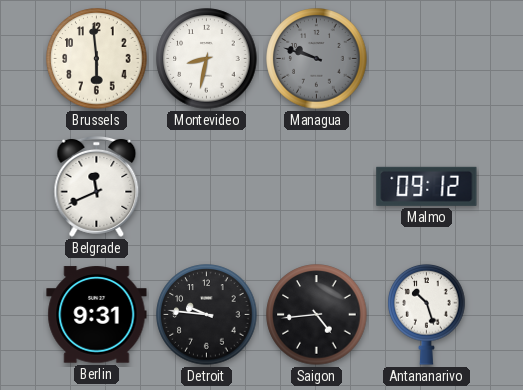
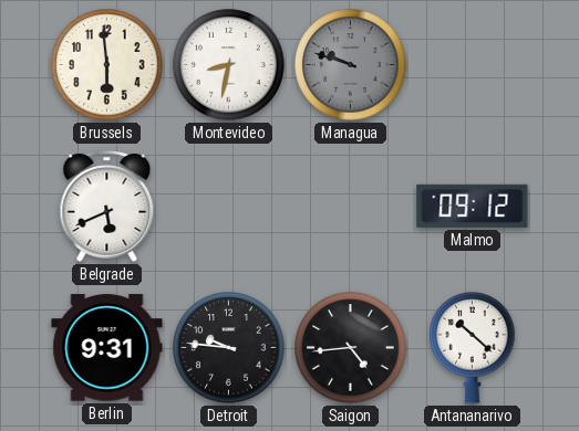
Belgrade: 11:41 -> 5:41 (107, 206)
Antananarivo: 10:27 -> 10:22 (473, 347)
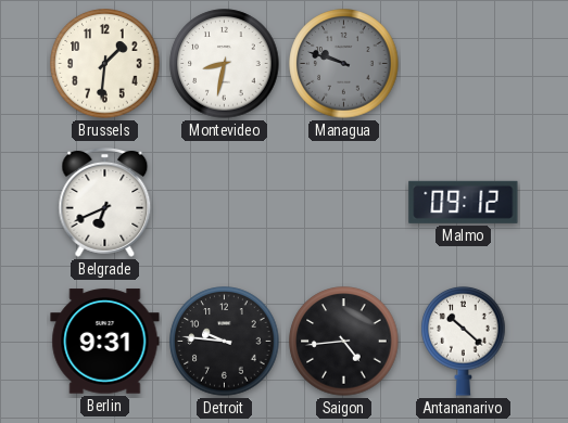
Brussels: 5:59 -> 1:31 (105, 64)
Belgrade: 5:41 -> 6:41 (105, 202)
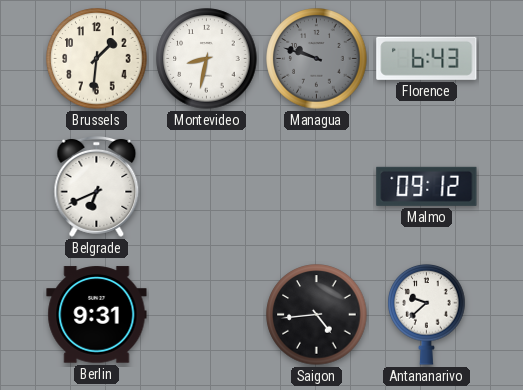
Florence: none -> 6:43 (427, 58)
Detroit: 9:46 -> none (225, 342)
Antananarivo: 10:22 -> 9:38 (427, 314)
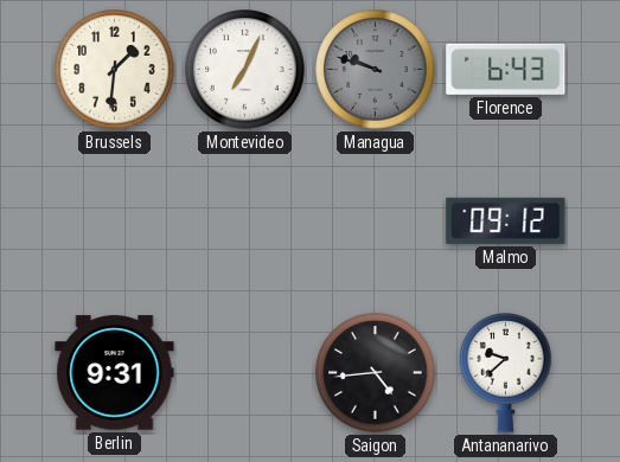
Montevideo: 8:32 -> 7:04 (245, 70)
Belgrade: 6:41 -> none (97, 186)
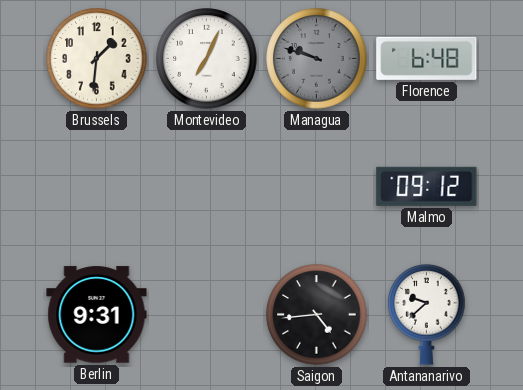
Florence: 6:43 -> 6:48 (427, 58)
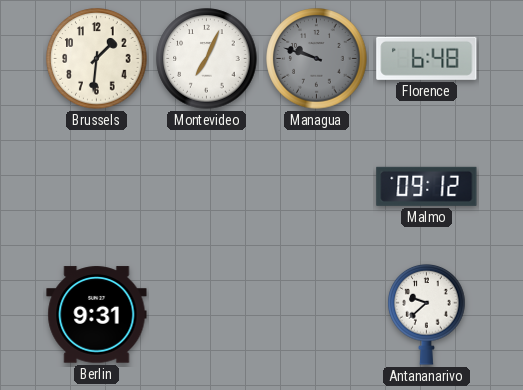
Saigon: 4:44 -> none (317, 315)
